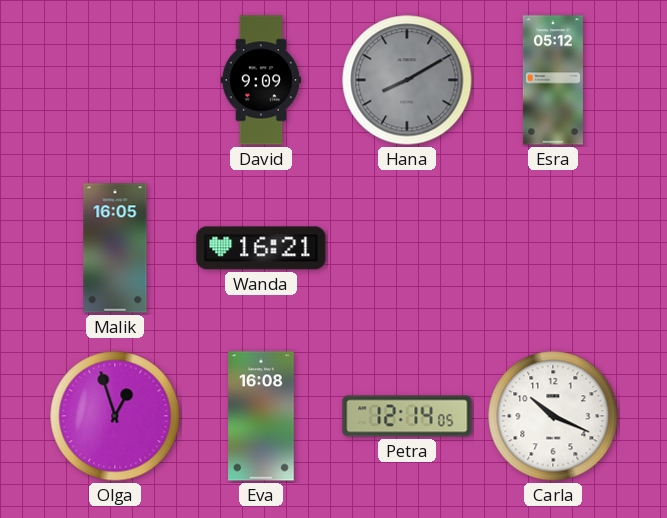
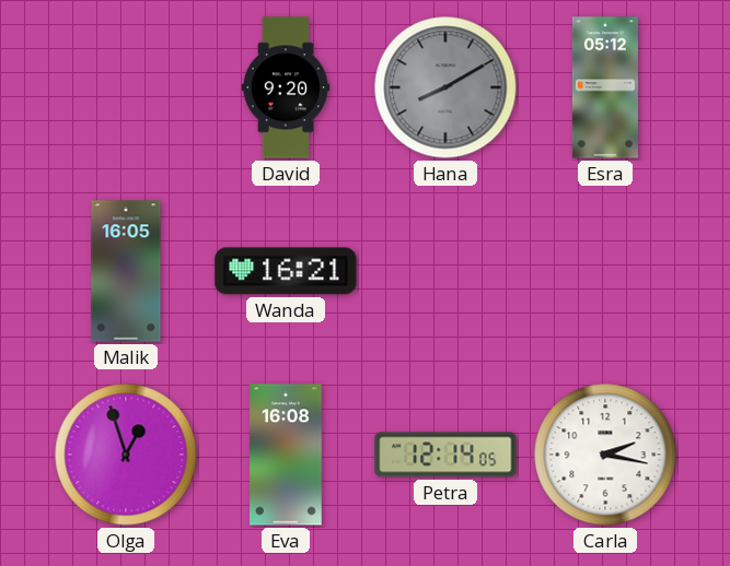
David: 9:09 -> 9:20 (286, 87)
Carla: 10:19 -> 2:17 (605, 455)
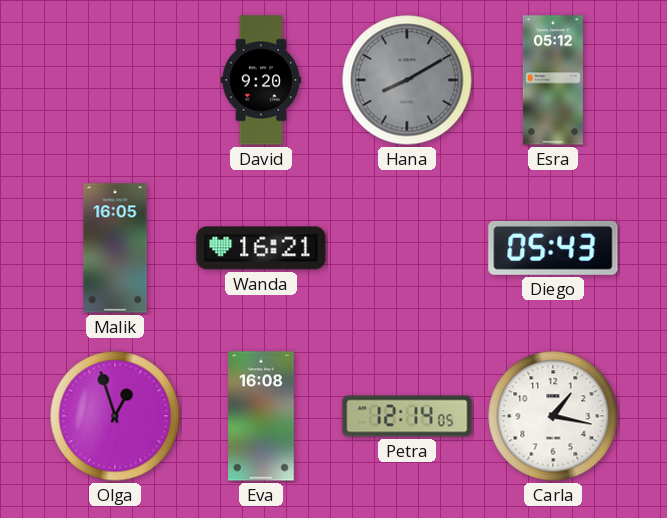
Diego: none -> 05:43 (553, 248)
Carla: 2:17 -> 1:17 (553, 416)
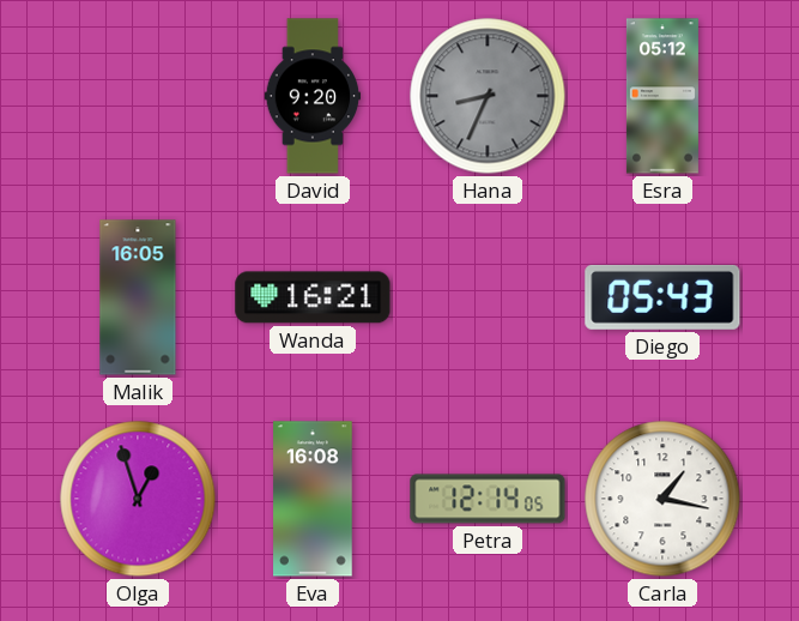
Hana: 8:10 -> 8:34 (488, 96)
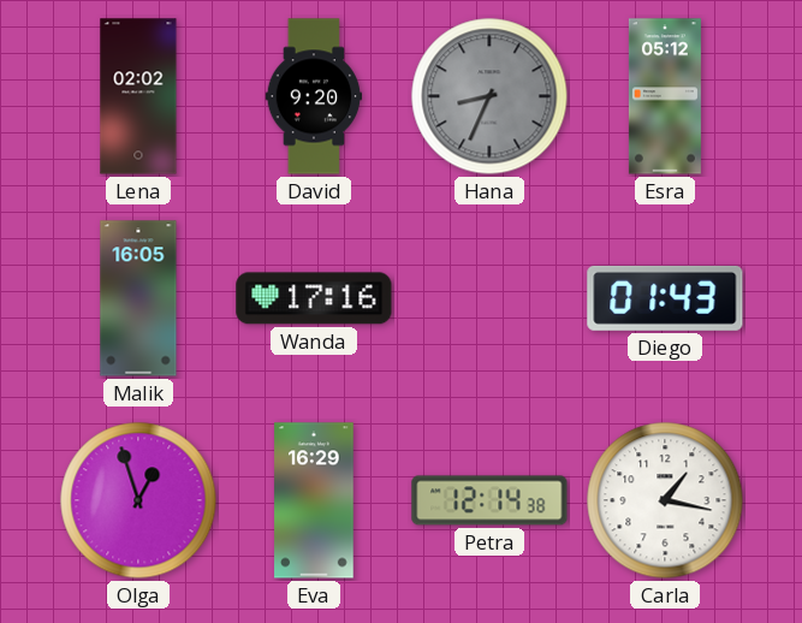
Lena: none -> 02:02 (138, 96)
Wanda: 16:21 -> 17:16 (314, 298)
Diego: 05:43 -> 01:43 (665, 298)
Eva: 16:08 -> 16:29 (314, 500)
Petra: 12:14:05 -> 12:14:38 (489, 500)
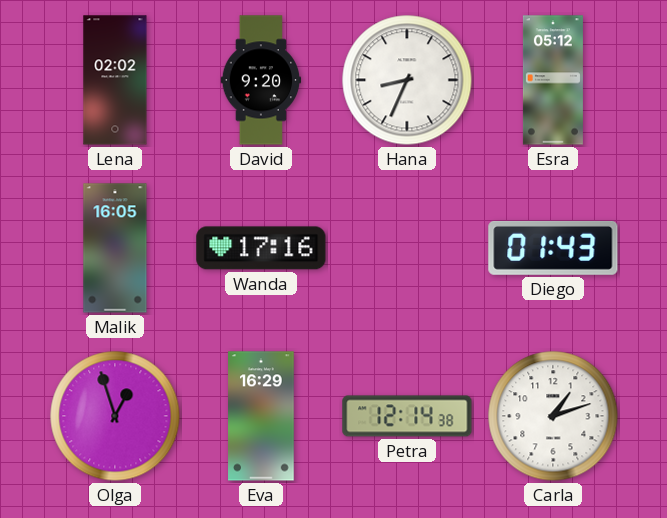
Hana dial: grey -> white (407, 80)
Carla: 1:17 -> 1:12 (553, 416)
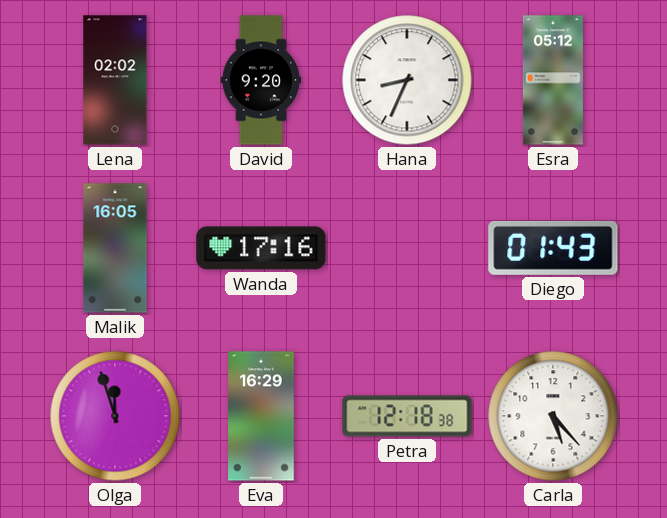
Olga: 12:57 -> 11:57 (115, 416)
Petra: 12:14 -> 12:18 (407, 416)
Carla: 1:12 -> 5:23 (553, 416)
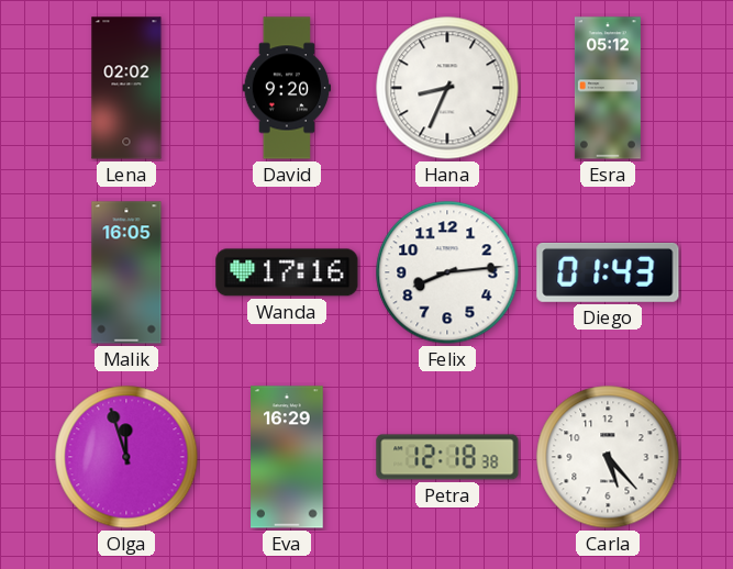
Felix: none -> 8:14 (447, 272)
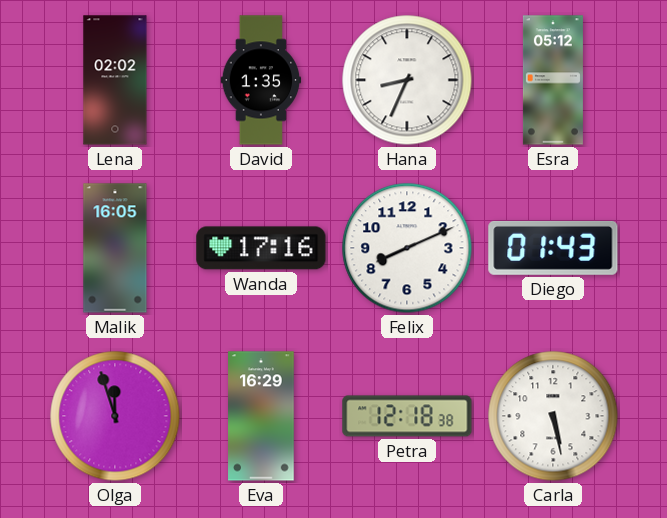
David: 9:20 -> 1:35 (261, 80)
Felix: 8:14 -> 8:11 (407, 248)
Carla: 5:23 -> 5:28 (553, 416)
